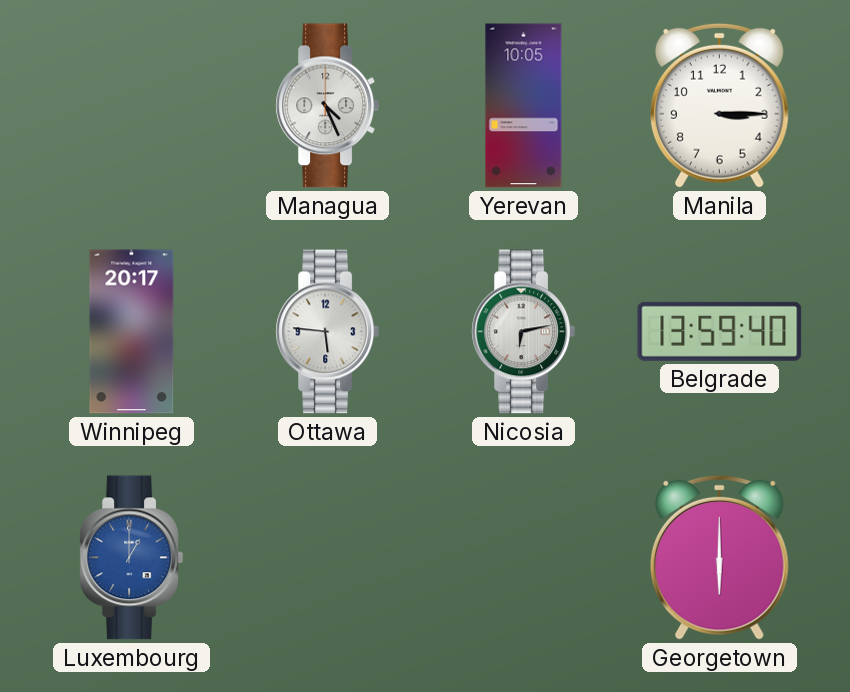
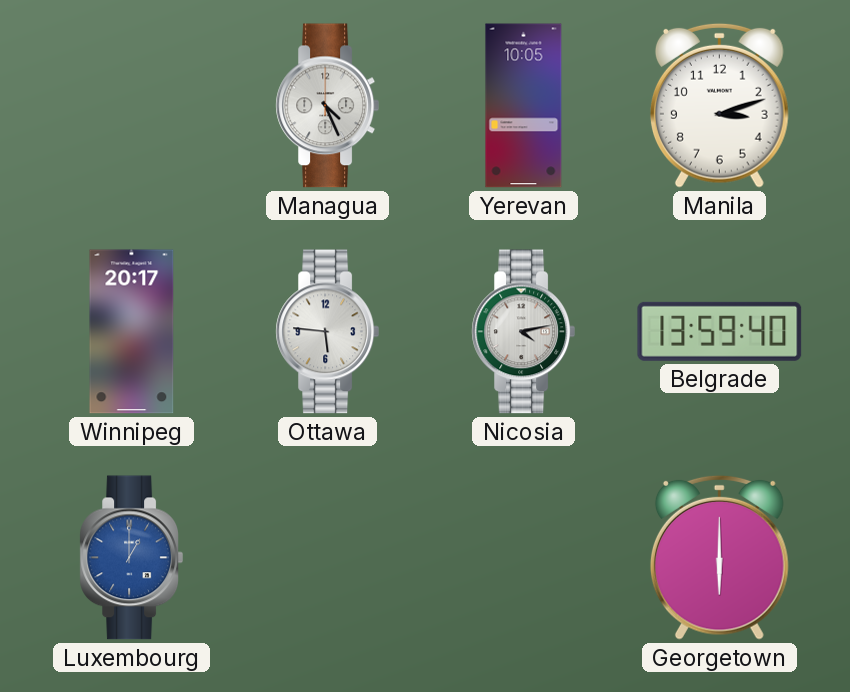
Manila: 3:15 -> 3:12 (719, 105)
Nicosia: 6:13 -> 4:13 (523, 332)
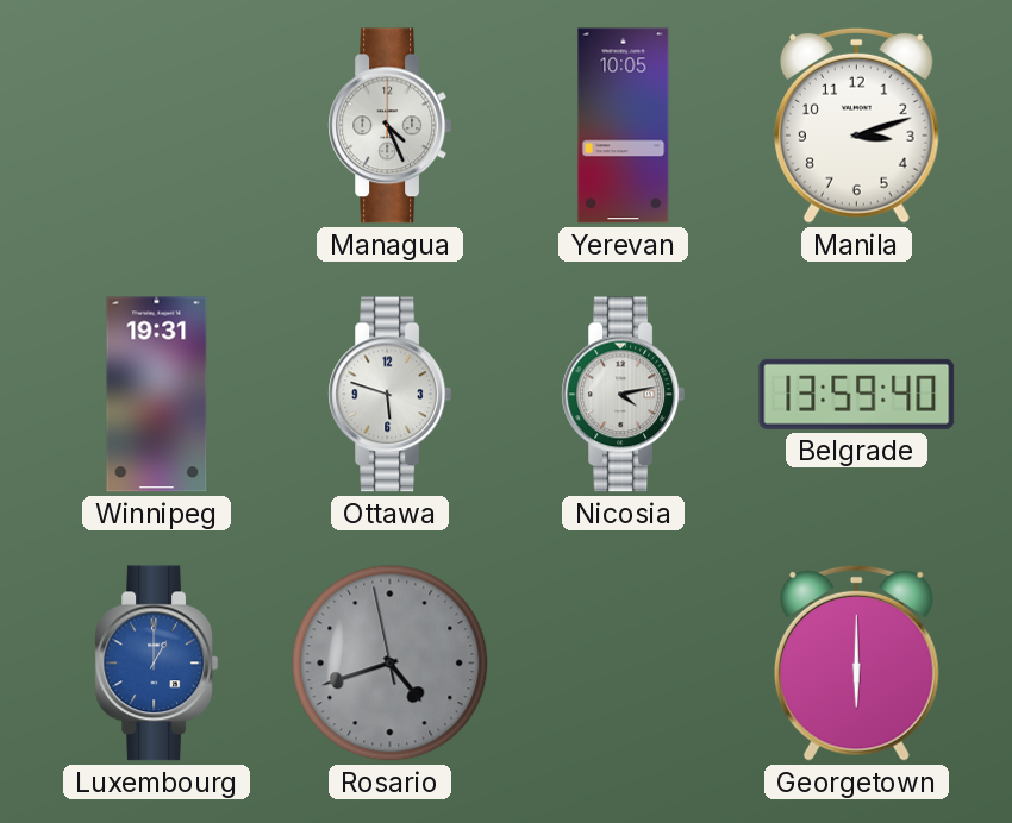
Winnipeg: 20:17 -> 19:31 (157, 395)
Ottawa: 5:46 -> 5:48 (389, 395)
Rosario: none -> 4:41 (391, 664)
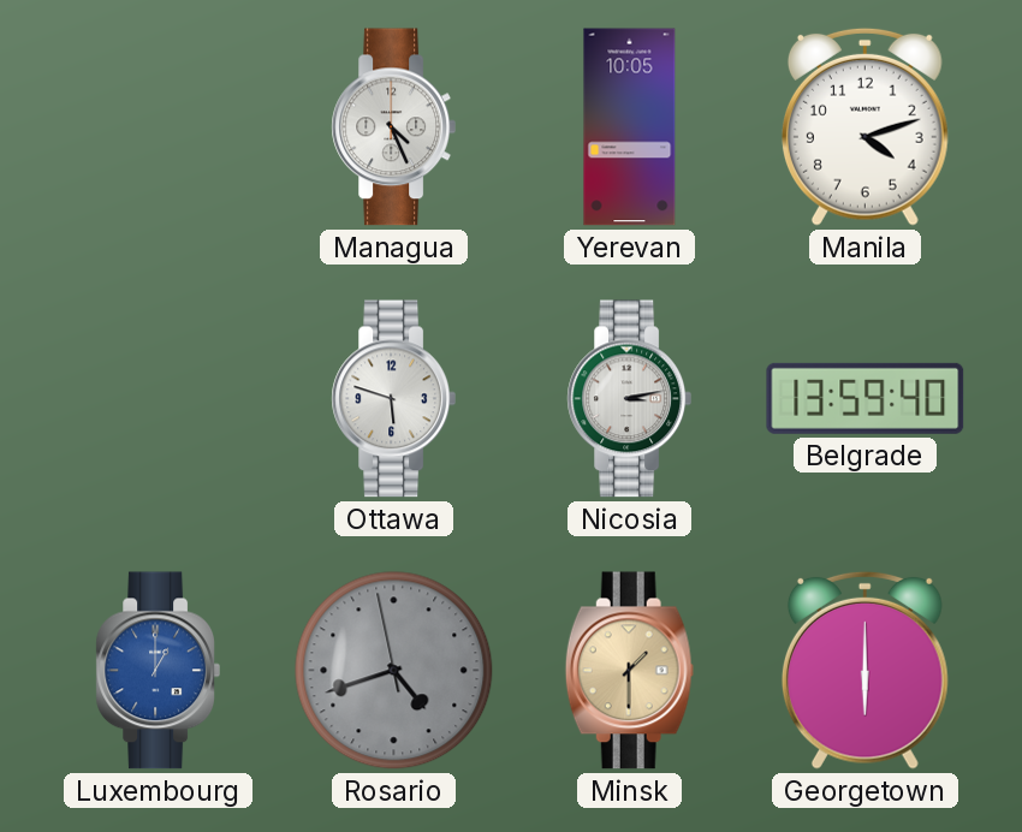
Manila: 3:12 -> 4:12 (864, 126)
Winnipeg: 19:31 -> none (157, 395)
Nicosia: 4:13 -> 3:13 (629, 399)
Minsk: none -> 1:30 (629, 671)
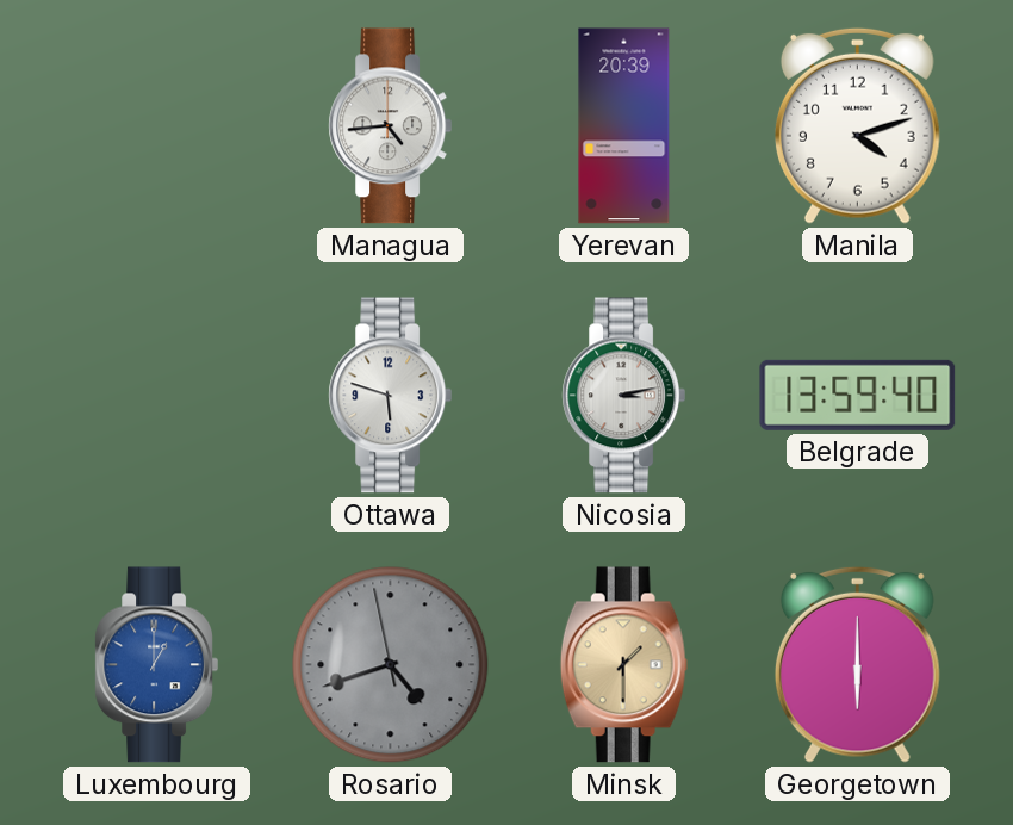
Managua: 4:26 -> 4:44 (390, 126)
Yerevan: 10:05 -> 20:39 (624, 126)
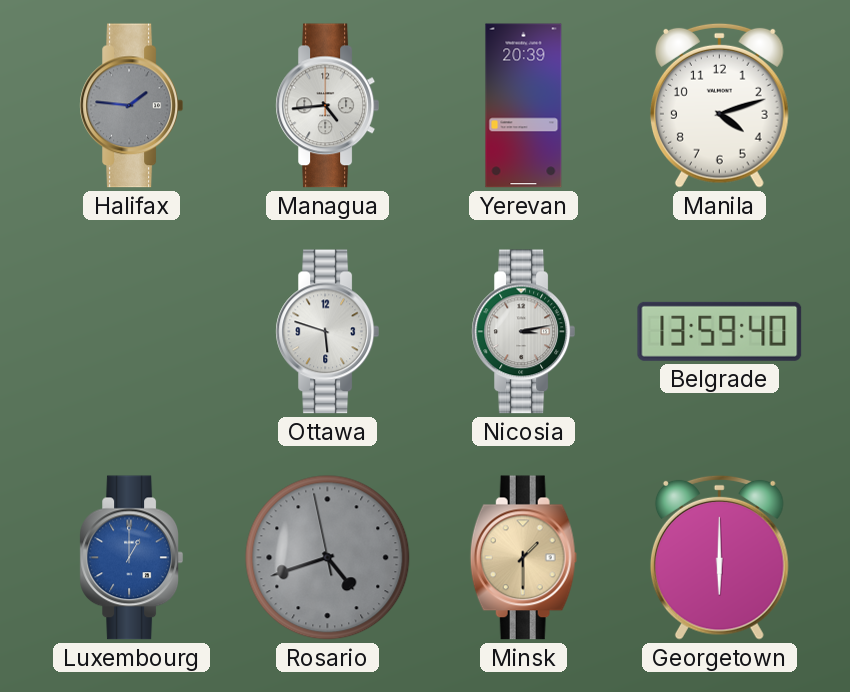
Halifax: none -> 1:46 (131, 106)
